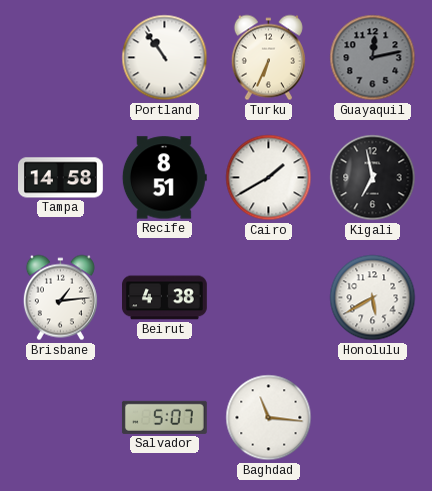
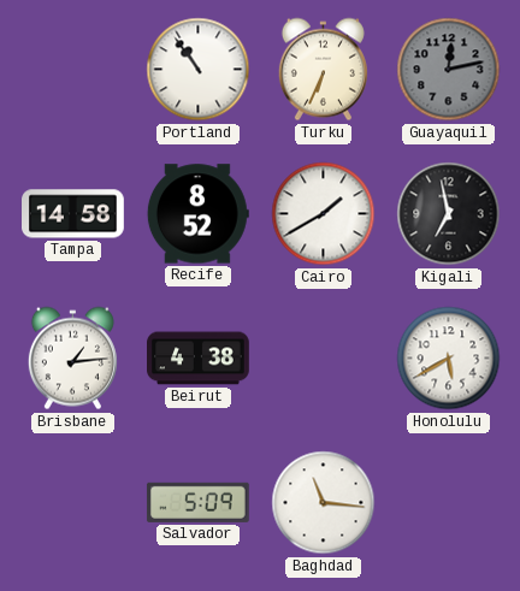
Recife: 8:51 -> 8:52 (197, 214)
Salvador: 5:07 -> 5:09 (197, 502)
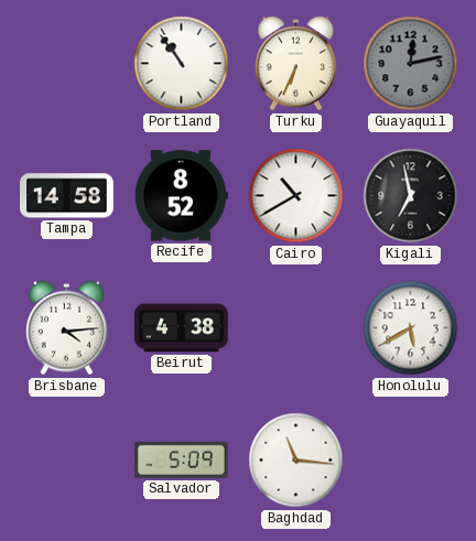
Cairo: 1:40 -> 10:40 (296, 196)
Brisbane: 1:14 -> 4:14 (66, 328)
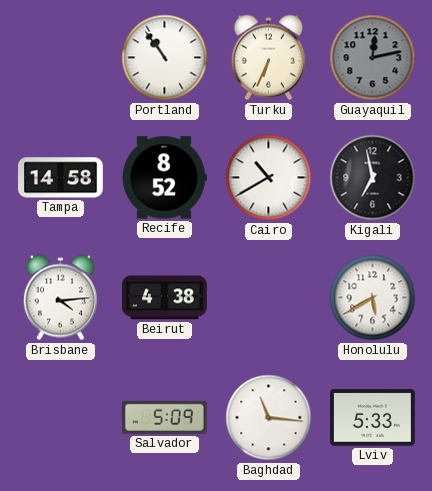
Lviv: none -> 5:33 (373, 418)
